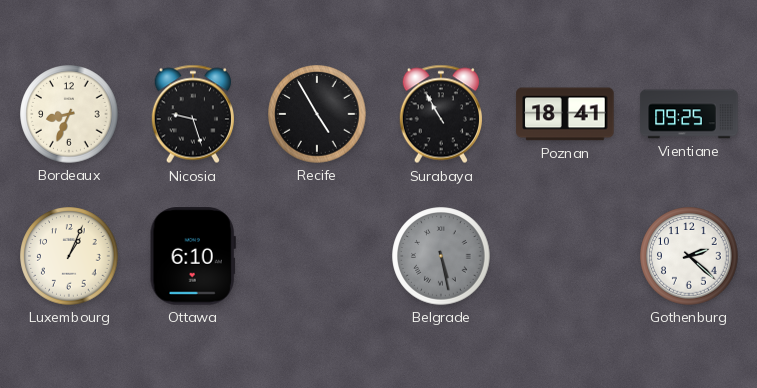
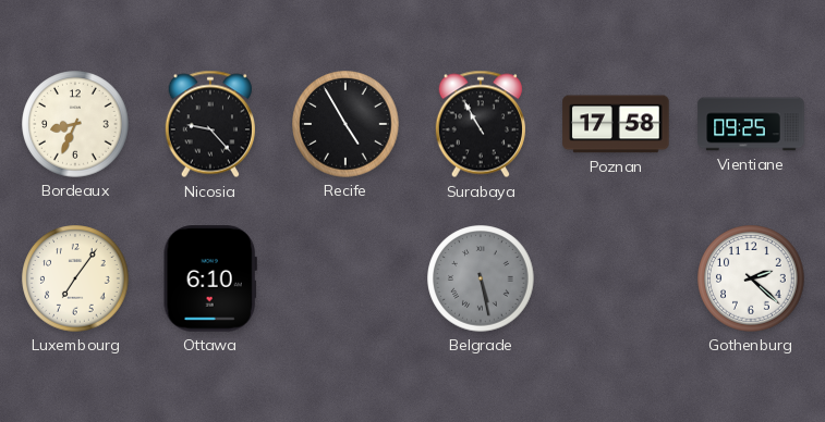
Nicosia: 9:27 -> 9:23 (209, 124)
Poznan: 18:41 -> 17:58 (616, 124)
Luxembourg: 1:04 -> 7:06 (75, 278)
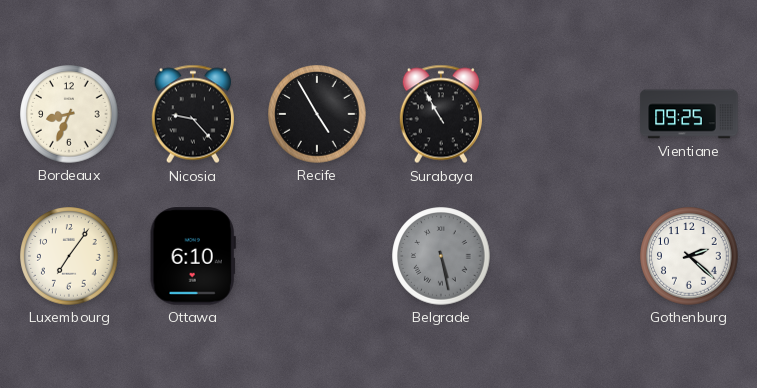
Poznan: 17:58 -> none (616, 124)
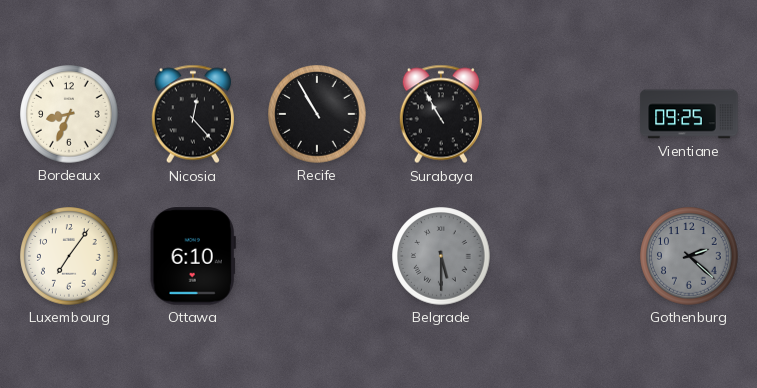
Nicosia: 9:23 -> 12:23 (192, 114)
Recife: 4:55 -> 10:55 (317, 114)
Belgrade: 5:28 -> 5:30 (441, 256)
Gothenburg dial: white -> grey (689, 256)
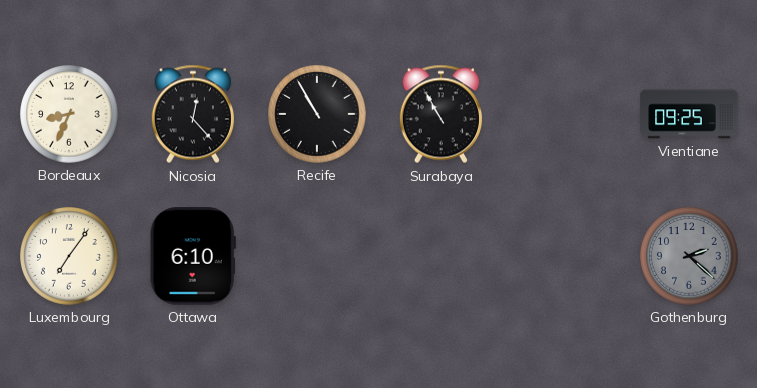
Belgrade: 5:30 -> none (441, 256)
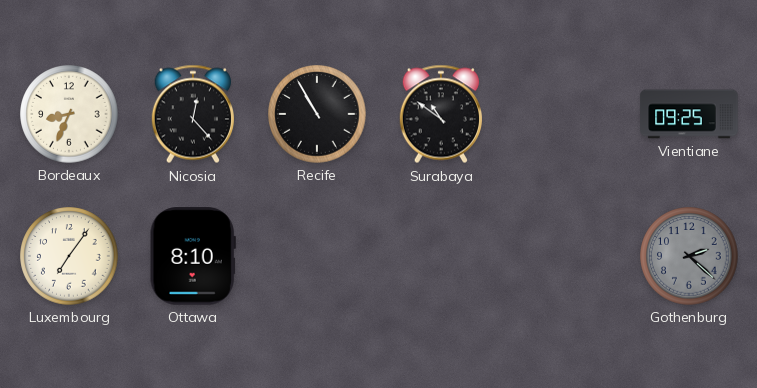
Surabaya: 10:55 -> 10:51 (440, 114)
Ottawa: 6:10 -> 8:10 (193, 256)
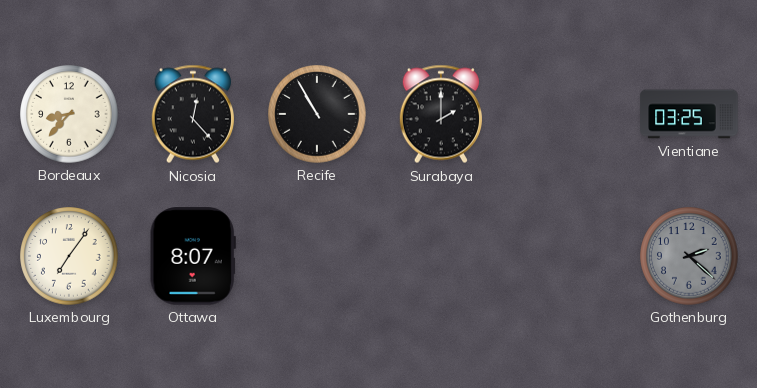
Bordeaux: 8:34 -> 8:37 (69, 114)
Surabaya: 10:51 -> 2:00 (440, 114)
Vientiane: 09:25 -> 03:25 (689, 114)
Ottawa: 8:10 -> 8:07 (193, 256)
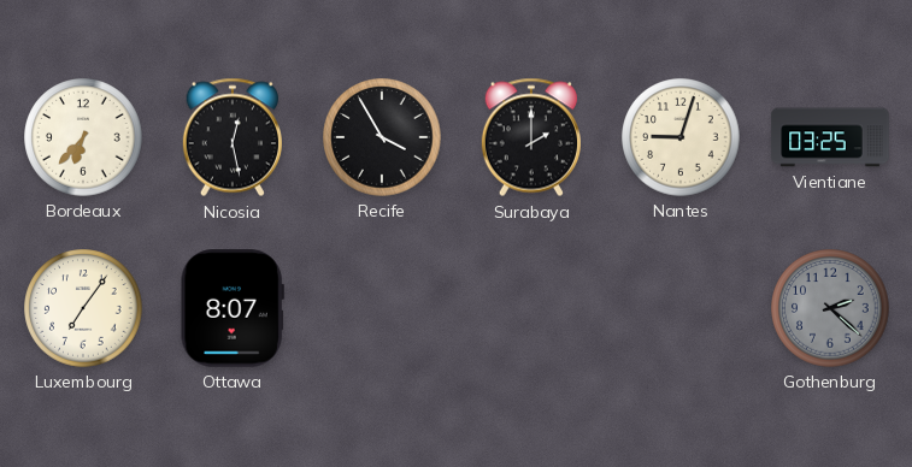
Bordeaux: 8:37 -> 6:37 (83, 137)
Nicosia: 12:23 -> 12:28 (231, 137)
Recife: 10:55 -> 3:55 (382, 137)
Nantes: none -> 9:03 (681, 137)
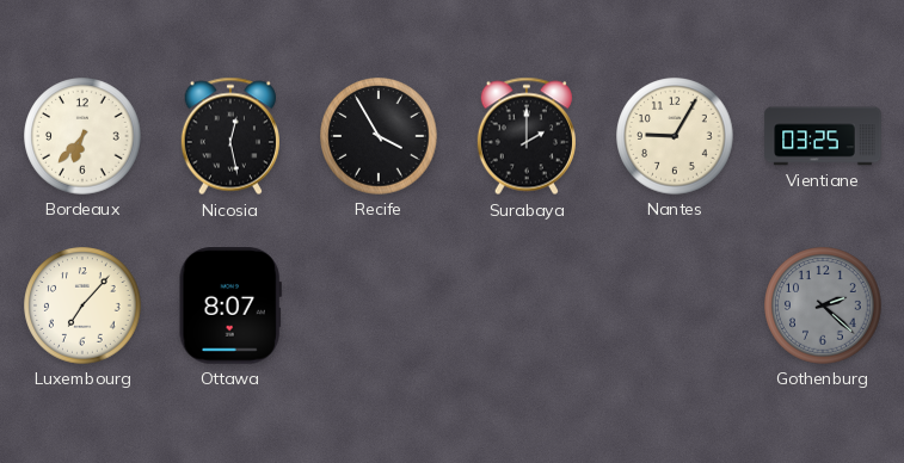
Nantes: 9:03 -> 9:05 (675, 136)
Luxembourg: 7:06 -> 7:07 (82, 305)
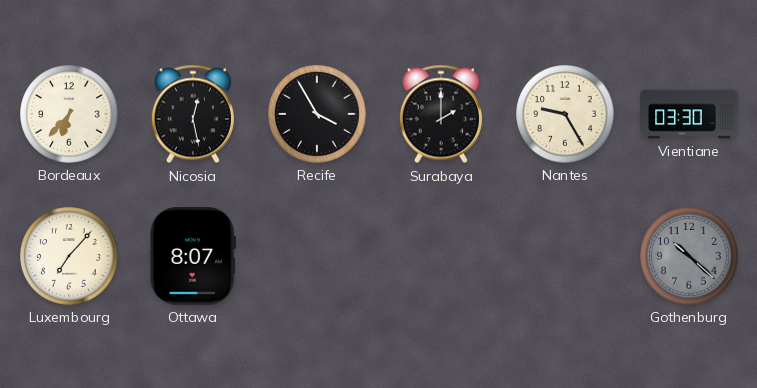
Nantes: 9:05 -> 9:25 (565, 114)
Vientiane: 03:25 -> 03:30 (689, 114)
Gothenburg: 2:22 -> 10:22 (689, 256)
